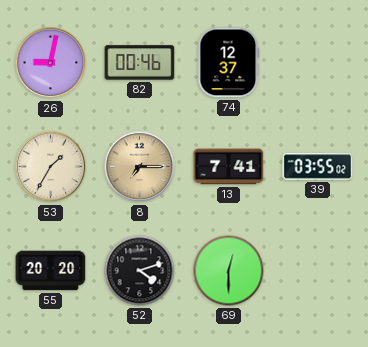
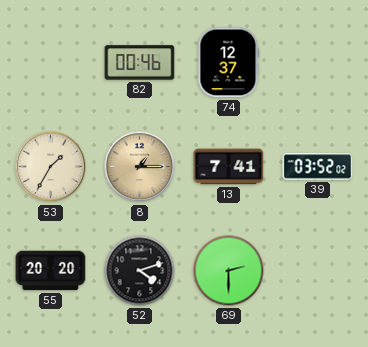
26: 9:02 -> none (51, 63)
8: 7:15 -> 1:15 (140, 167)
39: 03:55 -> 03:52 (318, 167)
69: 12:30 -> 2:30 (229, 271)
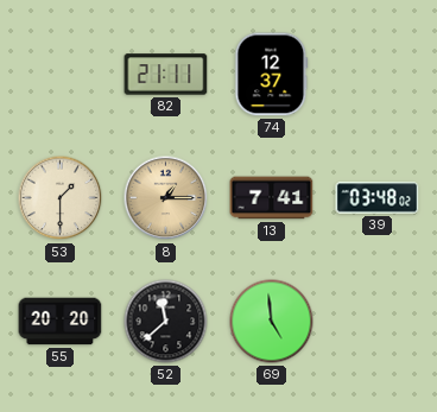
82: 00:46 -> 21:11 (166, 75)
53: 1:35 -> 1:30 (61, 198)
39: 03:52 -> 03:48 (378, 198)
52: 4:12 -> 11:38 (166, 322)
69: 2:30 -> 4:59 (272, 322)
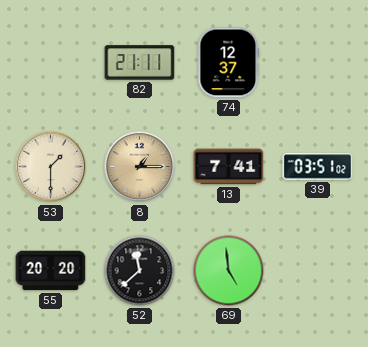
39: 03:48 -> 03:51 (318, 167)
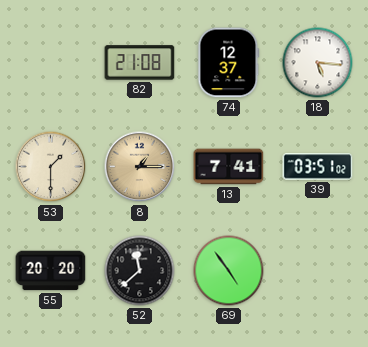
82: 21:11 -> 21:08 (140, 63)
18: none -> 5:16 (318, 63)
69: 4:59 -> 4:54 (229, 271)
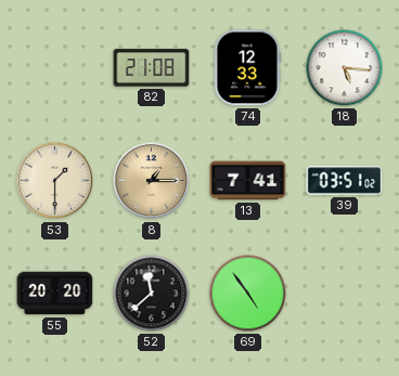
74: 12:37 -> 12:33 (248, 68)
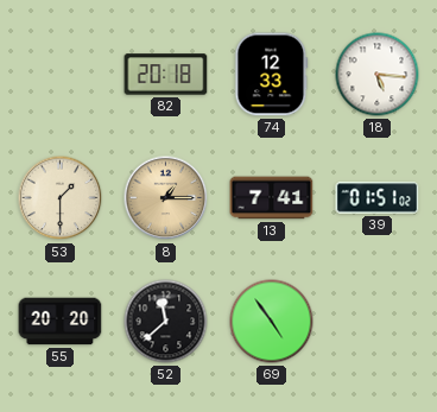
82: 21:08 -> 20:18 (166, 75)
39: 03:51 -> 01:51 (378, 198)
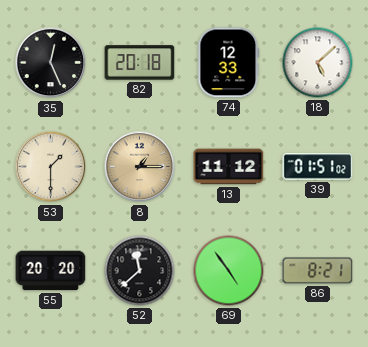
35: none -> 12:26 (51, 63)
18: 5:16 -> 5:08 (318, 63)
13: 7:41 -> 11:12 (229, 167)
86: none -> 8:21 (318, 271)
